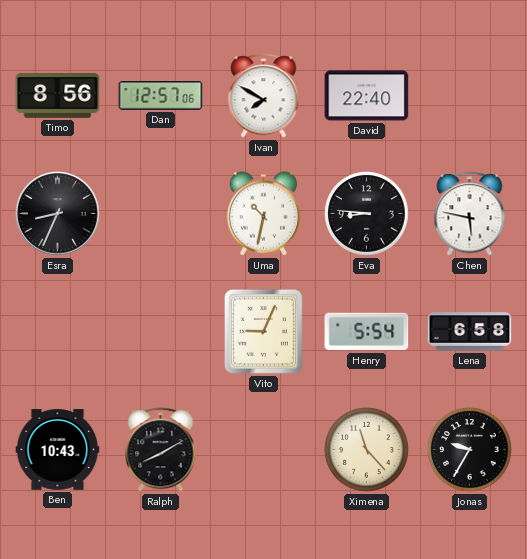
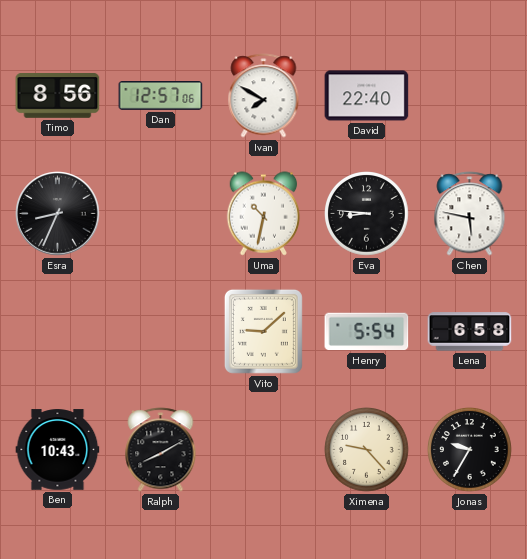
Vito: 9:04 -> 9:08 (263, 331)
Ximena: 11:23 -> 9:23 (367, 450)
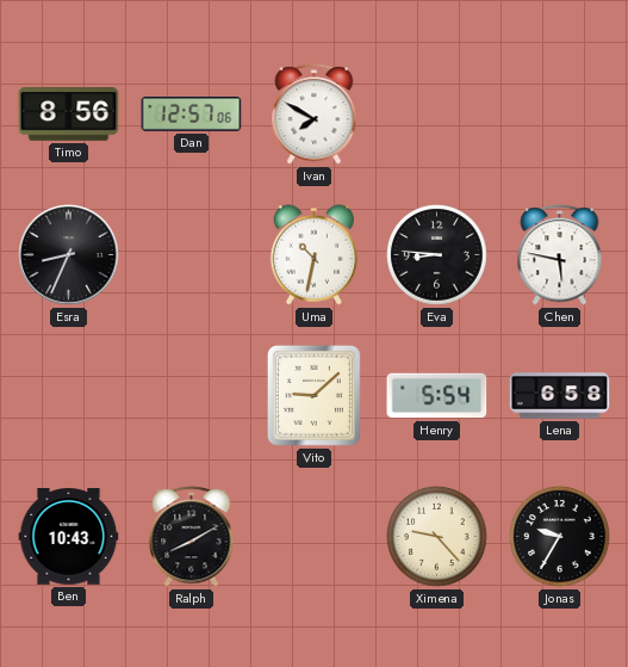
David: 22:40 -> none (367, 96)
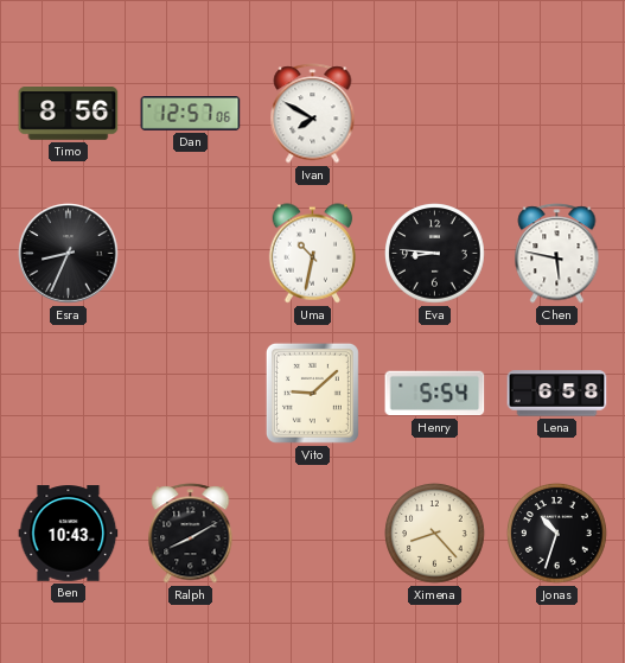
Ximena: 9:23 -> 8:23 (435, 534)
Jonas: 9:35 -> 10:33 (557, 534)
